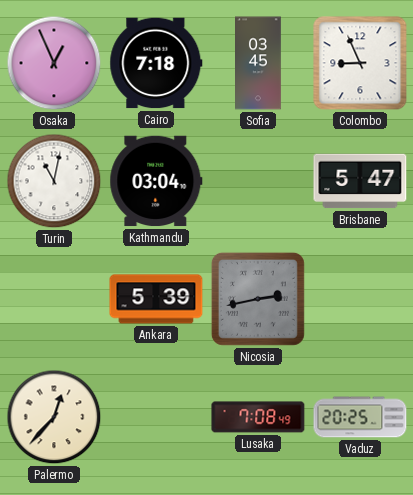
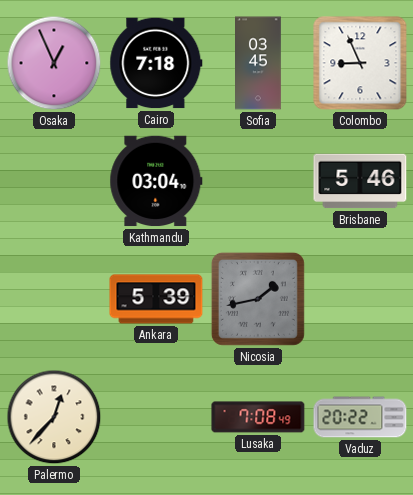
Turin: 11:02 -> none (54, 181)
Brisbane: 5:47 -> 5:46 (360, 181)
Nicosia: 2:43 -> 1:43 (258, 299)
Vaduz: 20:25 -> 20:22 (360, 417)
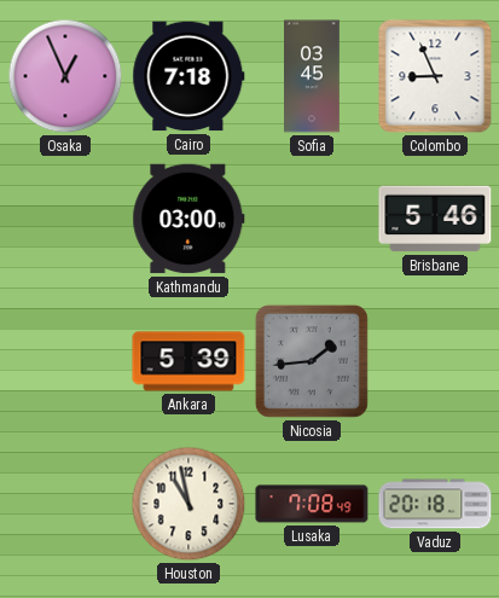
Kathmandu: 03:04 -> 03:00 (188, 219)
Nicosia: 1:43 -> 1:44 (312, 361)
Palermo: 12:37 -> none (54, 417)
Houston: none -> 10:58 (188, 504)
Vaduz: 20:22 -> 20:18 (435, 504)
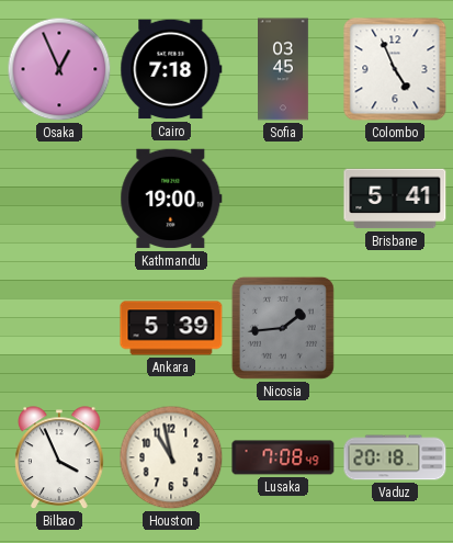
Colombo: 8:56 -> 4:56 (395, 69)
Kathmandu: 03:00 -> 19:00 (171, 199)
Brisbane: 5:46 -> 5:41 (395, 199)
Bilbao: none -> 3:56 (59, 459)
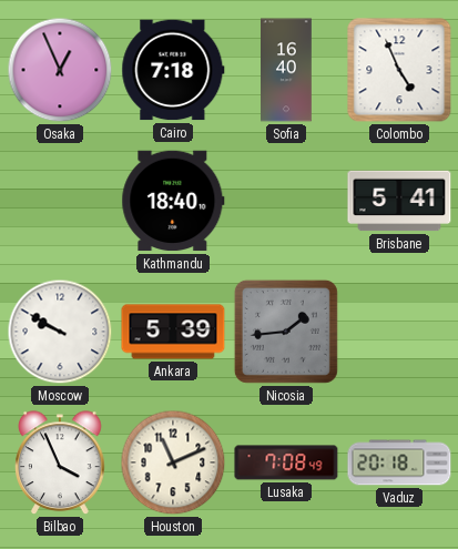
Sofia: 03:45 -> 16:40 (286, 70)
Kathmandu: 19:00 -> 18:40 (173, 201)
Moscow: none -> 9:50 (60, 332)
Houston: 10:58 -> 11:11 (173, 462)
